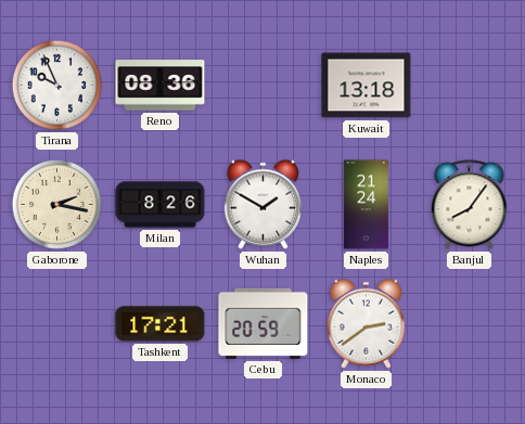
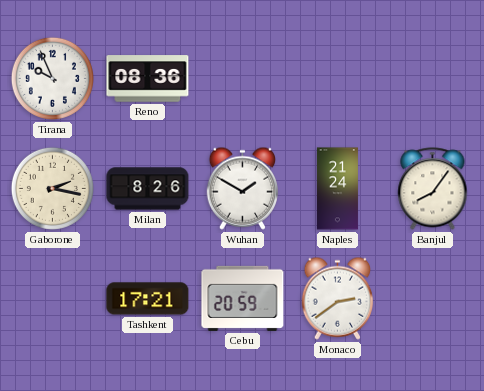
Kuwait: 13:18 -> none (367, 86)
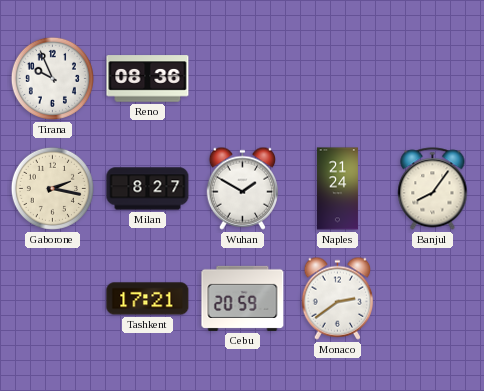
Milan: 8:26 -> 8:27 (148, 189)
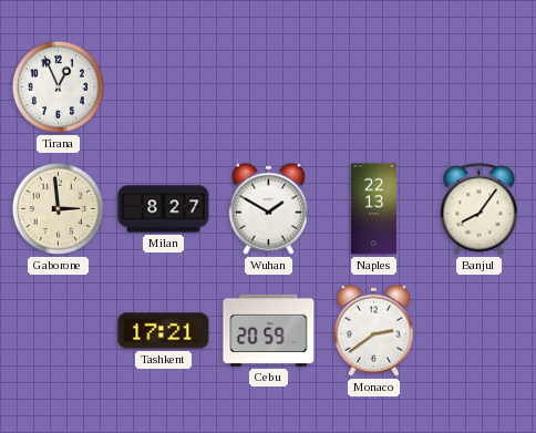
Tirana: 9:56 -> 12:56 (58, 86)
Reno: 08:36 -> none (148, 79)
Gaborone: 2:17 -> 2:59 (58, 208)
Naples: 21:24 -> 22:13 (373, 209)
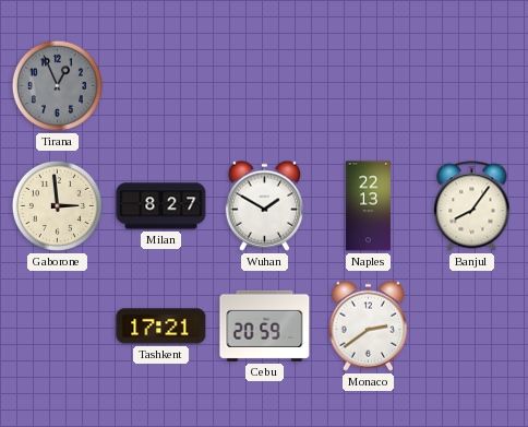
Tirana dial: white -> grey (57, 85)
